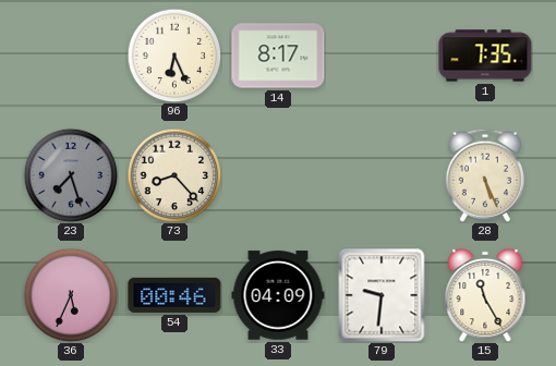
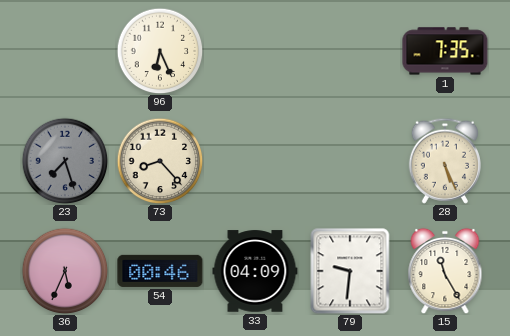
14: 8:17 -> none (278, 56)
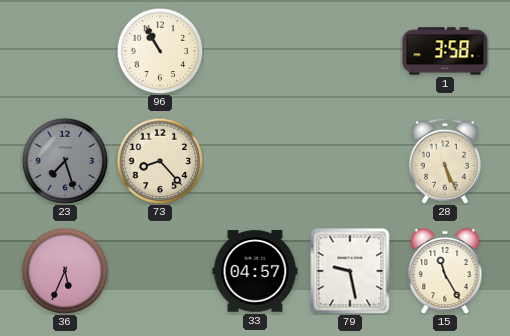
96: 6:26 -> 10:55 (160, 51)
1: 7:35 -> 3:58 (445, 51)
54: 00:46 -> none (160, 271)
33: 04:09 -> 04:57 (255, 271)
79: 9:31 -> 9:28 (350, 271)
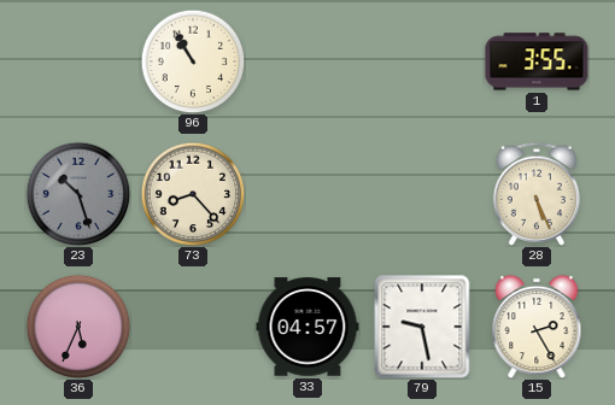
1: 3:58 -> 3:55 (537, 61)
23: 7:27 -> 10:27 (78, 194)
15: 11:25 -> 2:25 (537, 327)
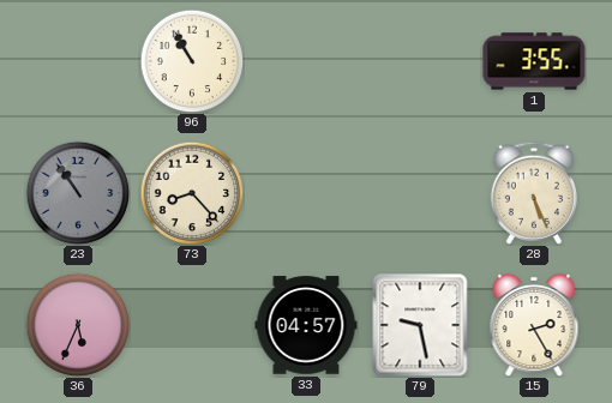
23: 10:27 -> 10:54 (78, 193)
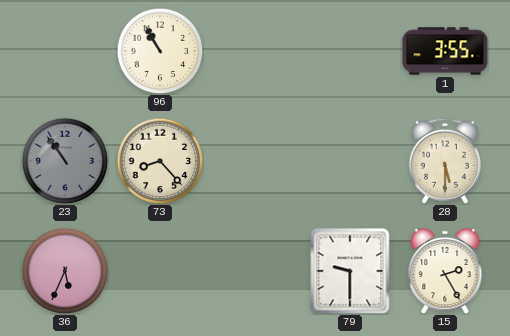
28: 5:26 -> 5:30 (445, 161)
33: 04:57 -> none (306, 325)
79: 9:28 -> 9:30 (350, 271)
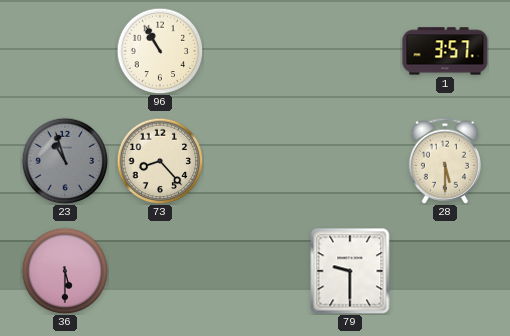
1: 3:55 -> 3:57 (445, 51)
23: 10:54 -> 10:57 (65, 161)
36: 5:34 -> 5:30 (65, 271)
15: 2:25 -> none (445, 271)
